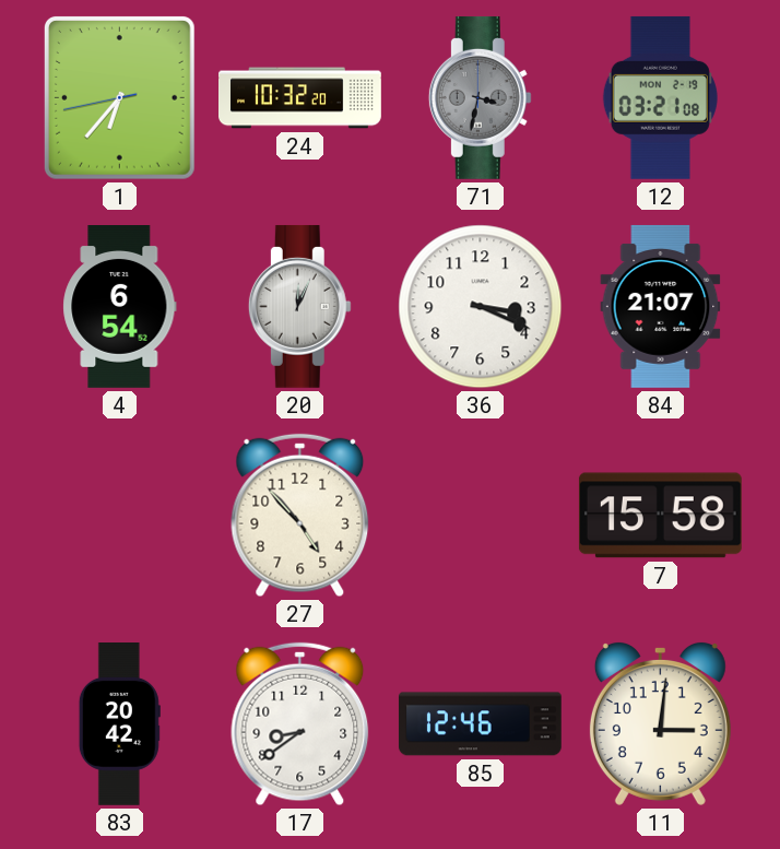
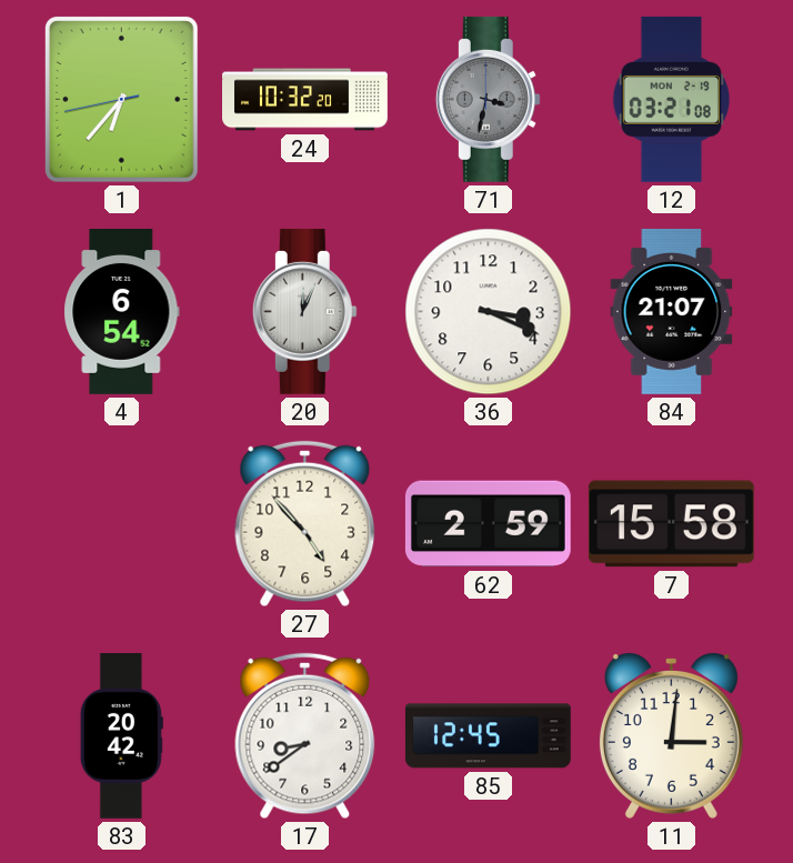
62: none -> 2:59 (488, 524)
85: 12:46 -> 12:45 (488, 736)
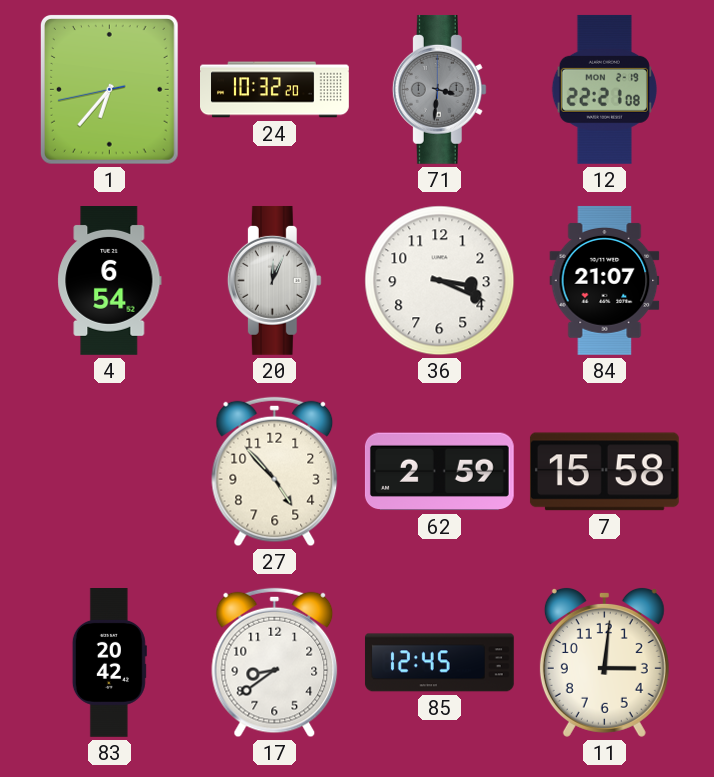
71: 3:32 -> 3:31 (439, 89)
12: 03:21 -> 22:21 (604, 89)
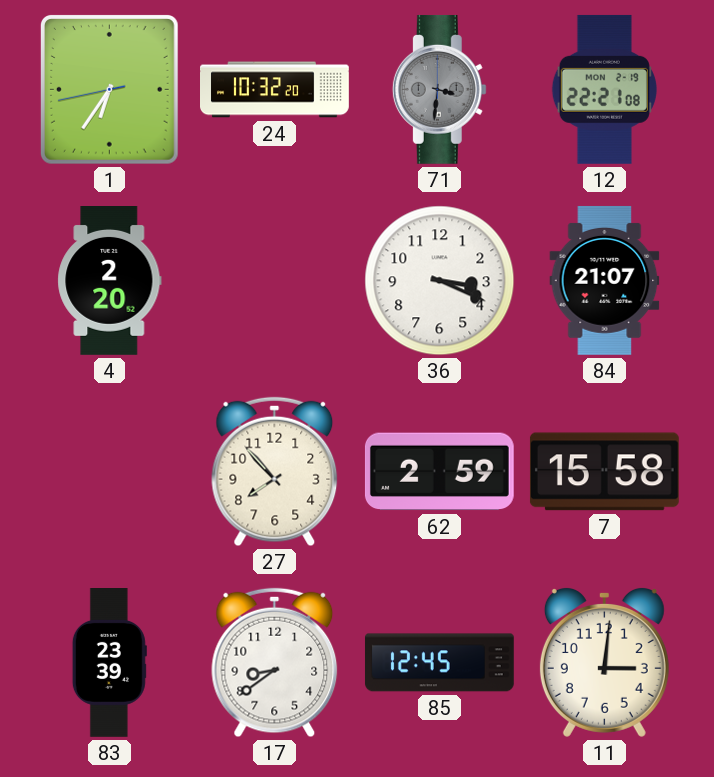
1: 6:36 -> 6:35 (109, 90)
4: 6:54 -> 2:20 (110, 281)
20: 12:04 -> none (274, 280)
27: 4:53 -> 7:53 (275, 472)
83: 20:42 -> 23:39 (109, 663)
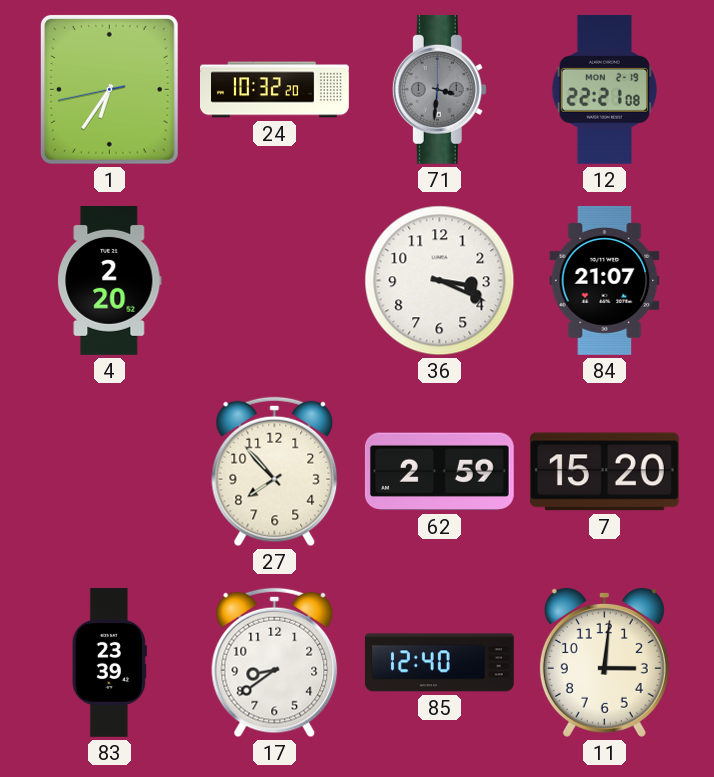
7: 15:58 -> 15:20 (604, 472)
85: 12:45 -> 12:40 (439, 663)
